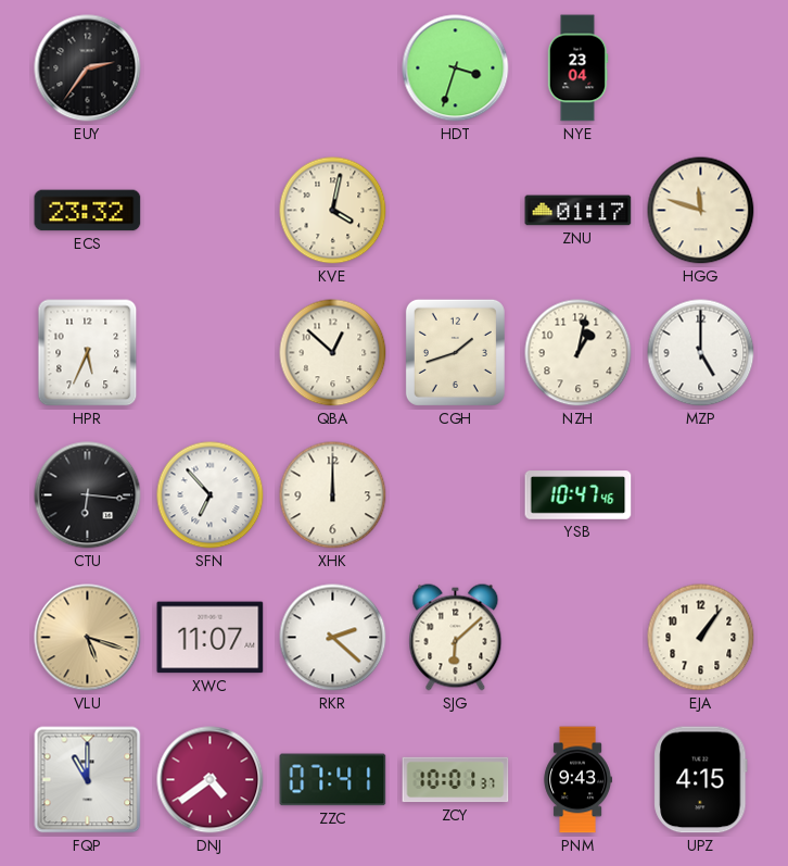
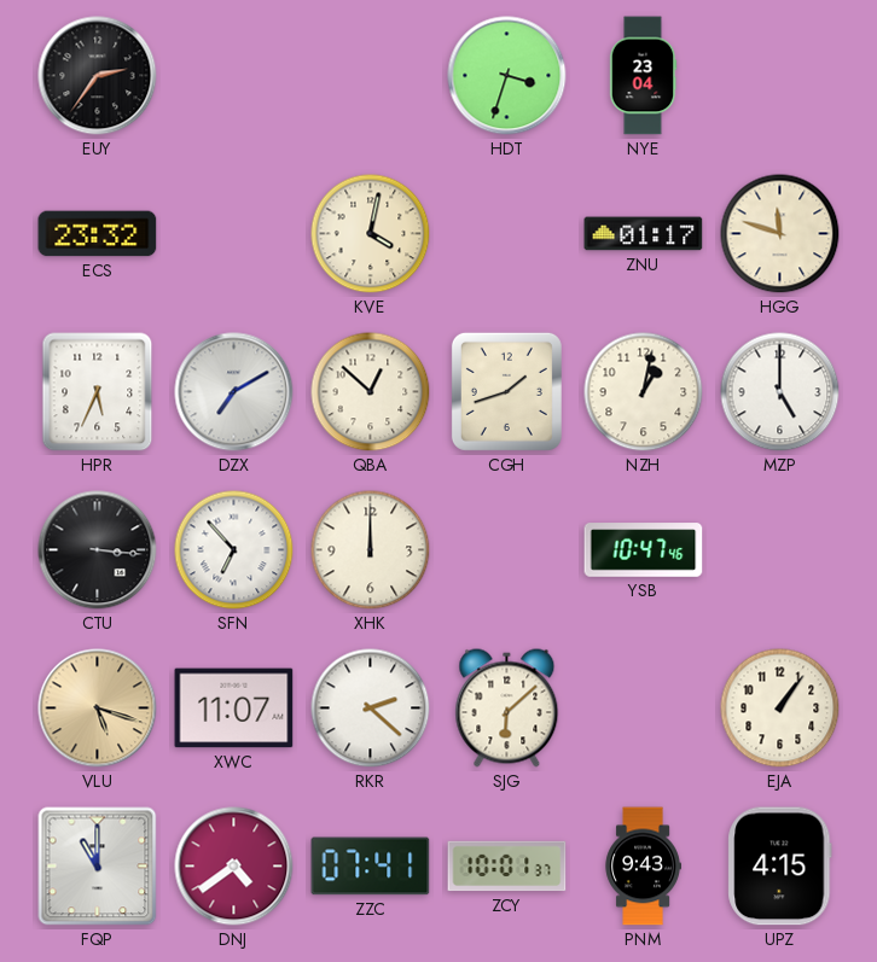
DZX: none -> 7:10 (234, 392)
CTU: 6:16 -> 3:16 (98, 550)
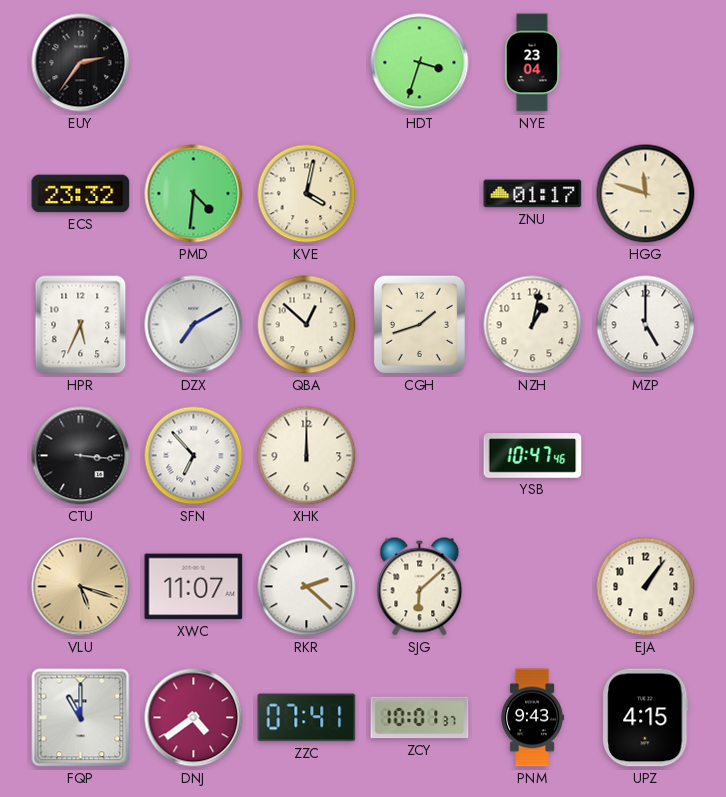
PMD: none -> 4:31 (194, 194)
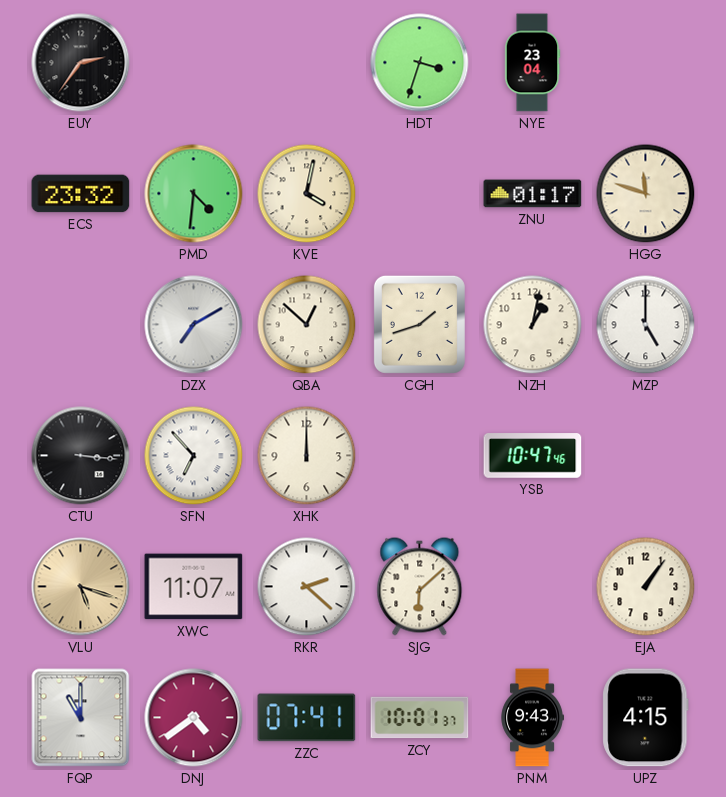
HPR: 5:34 -> none (81, 325)
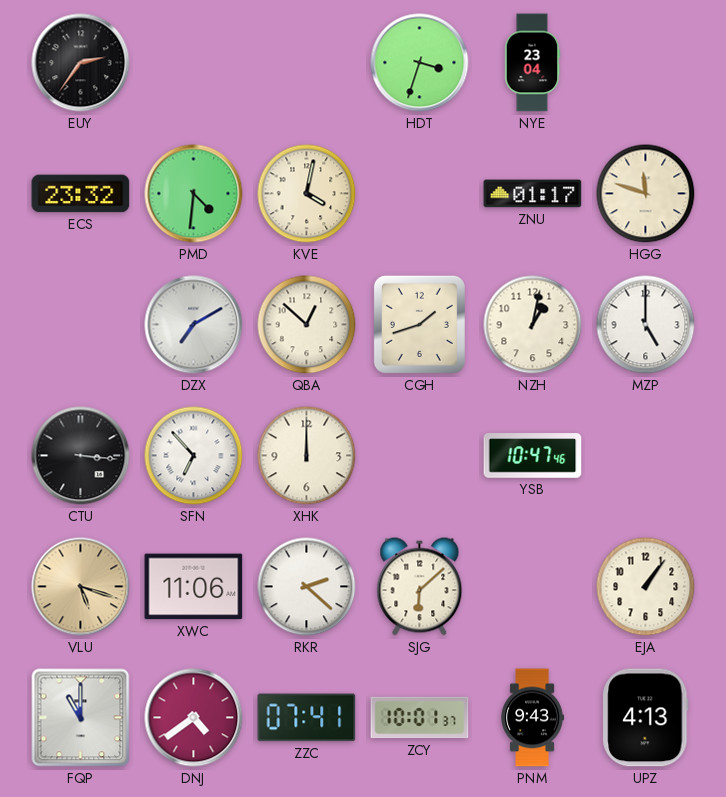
XWC: 11:07 -> 11:06 (194, 587)
UPZ: 4:15 -> 4:13 (646, 718)
